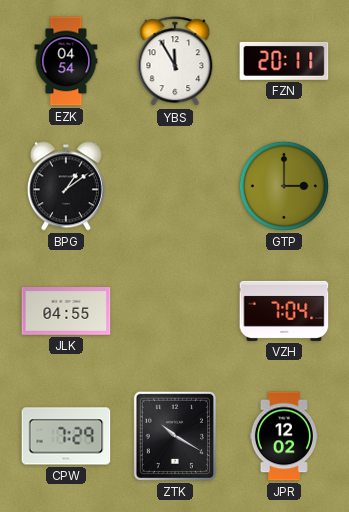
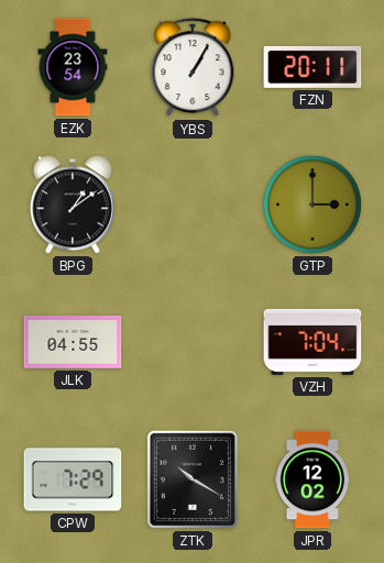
EZK: 04:54 -> 23:54 (73, 67)
YBS: 11:55 -> 1:05 (193, 68)
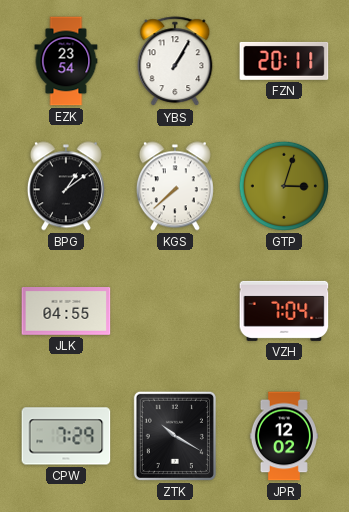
KGS: none -> 7:38 (175, 186)
GTP: 3:00 -> 3:03 (284, 186)
